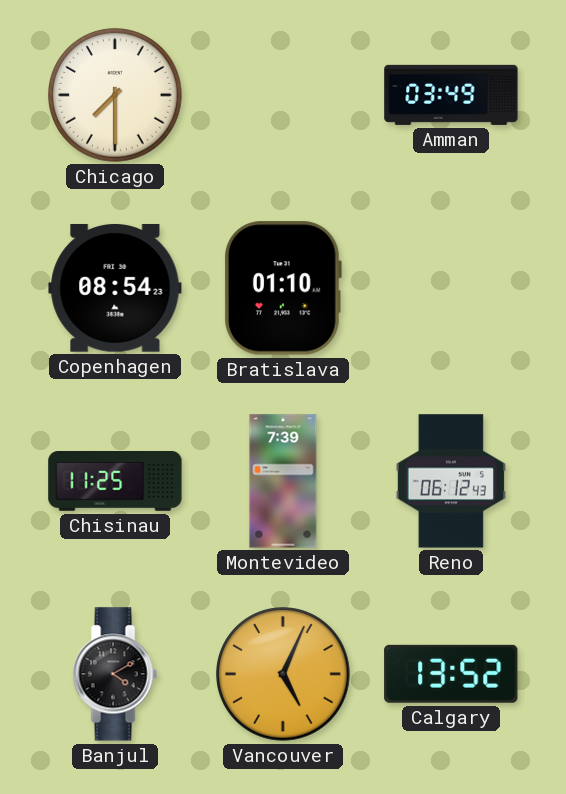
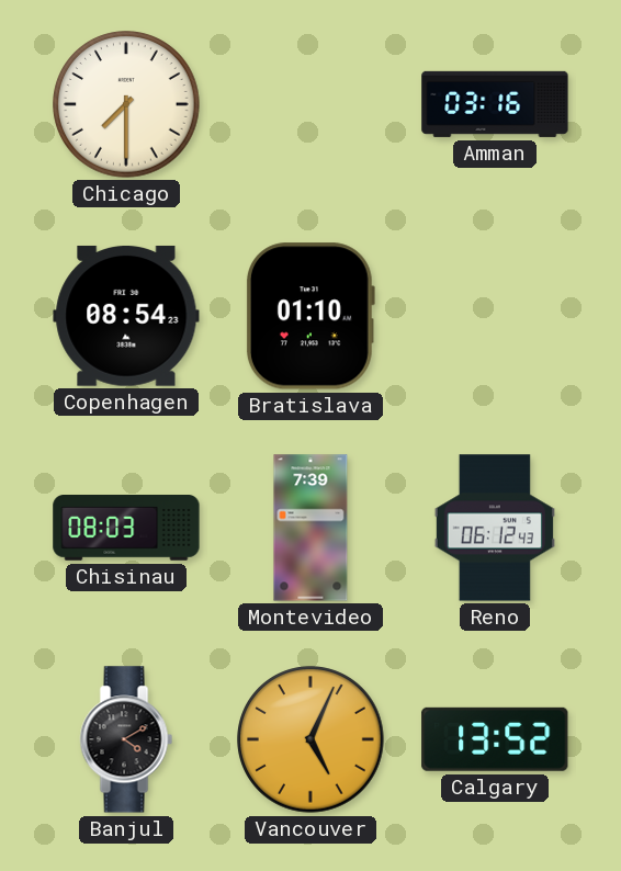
Amman: 03:49 -> 03:16 (495, 104)
Chisinau: 11:25 -> 08:03 (126, 528)
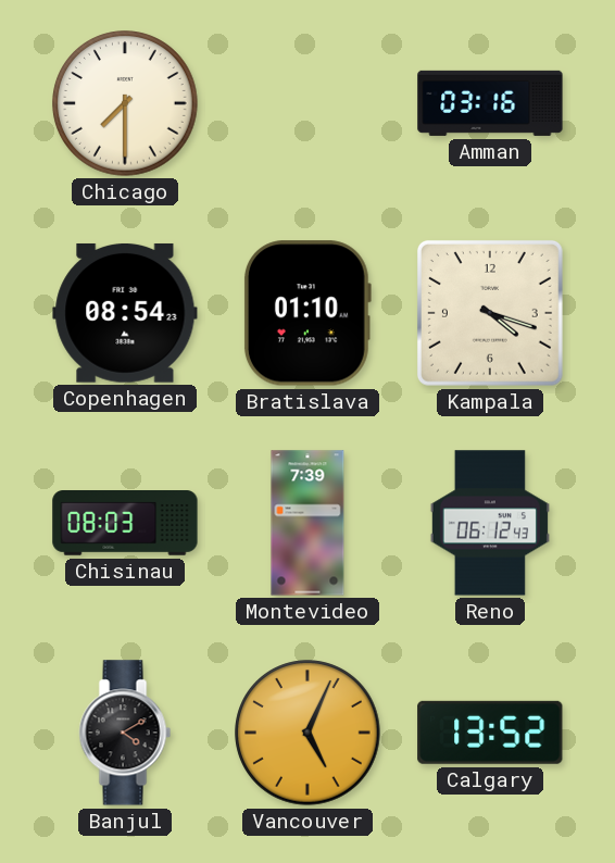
Kampala: none -> 4:18 (490, 313)
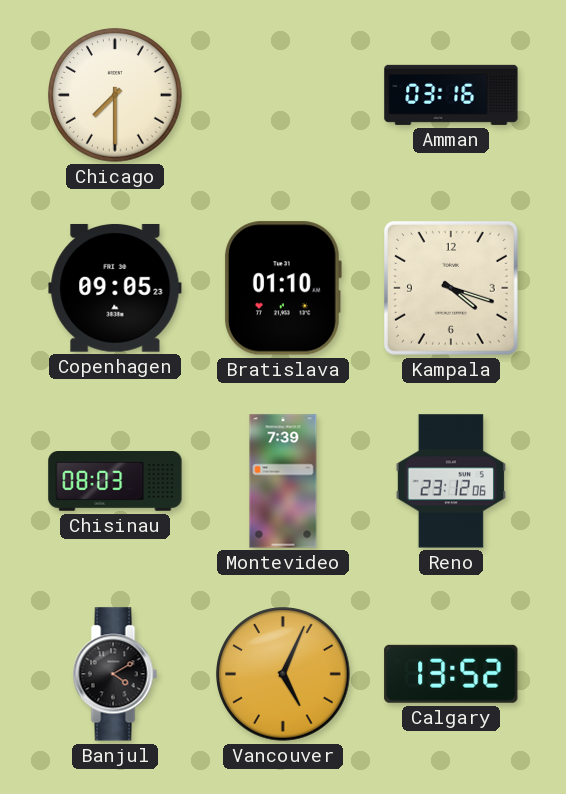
Copenhagen: 08:54 -> 09:05 (115, 288)
Reno: 06:12 -> 23:12 (451, 481)
